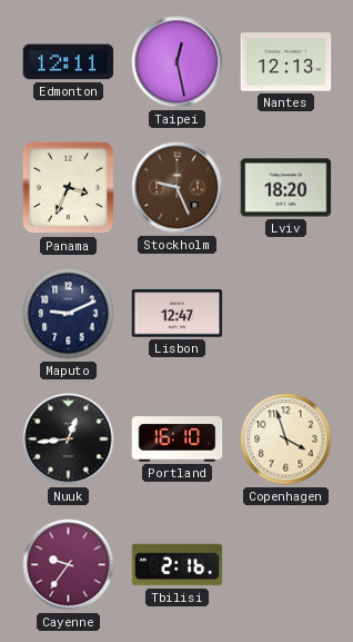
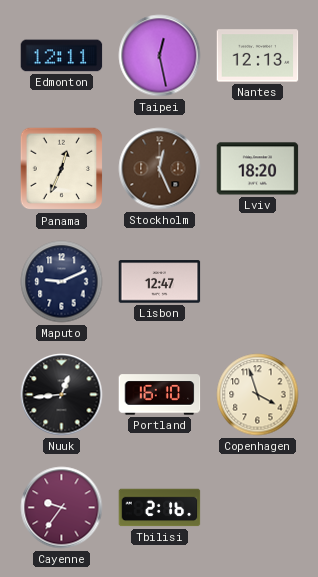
Panama: 3:34 -> 12:34 (62, 169)
Stockholm: 9:26 -> 12:26 (160, 169)
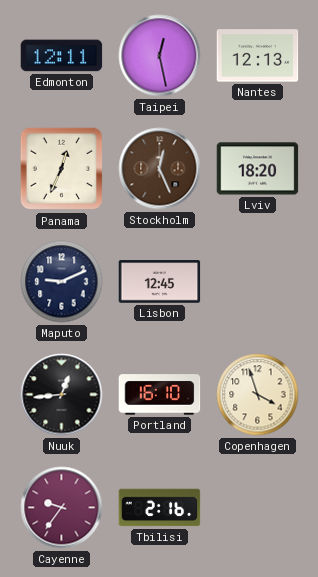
Lisbon: 12:47 -> 12:45 (160, 282)
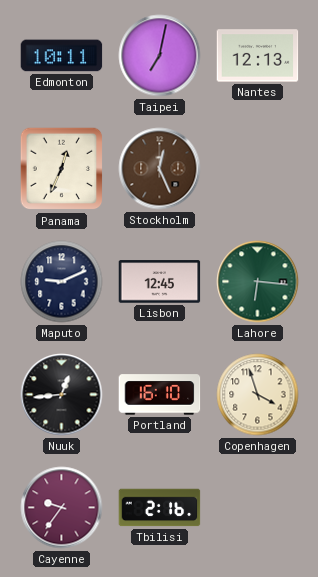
Edmonton: 12:11 -> 10:11 (62, 56)
Taipei: 12:28 -> 7:02 (160, 56)
Lviv: 18:20 -> none (258, 169)
Lahore: none -> 6:16 (258, 282)
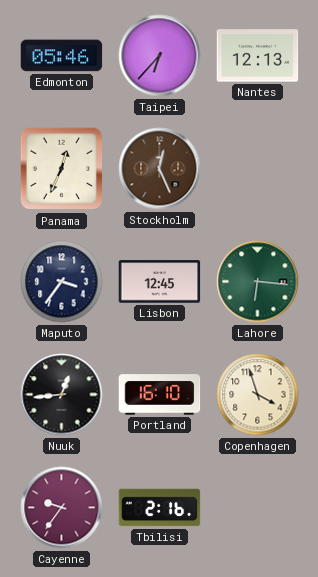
Edmonton: 10:11 -> 05:46 (62, 56)
Taipei: 7:02 -> 6:37 (160, 56)
Maputo: 9:11 -> 3:36 (62, 282)
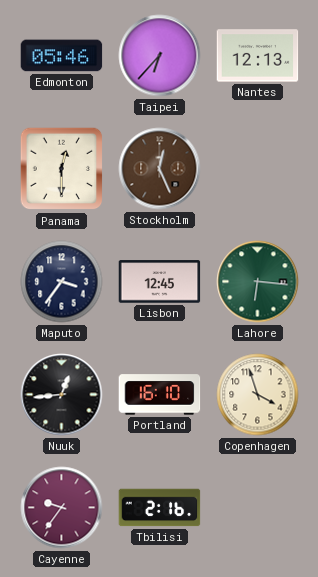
Panama: 12:34 -> 12:30 (62, 169)
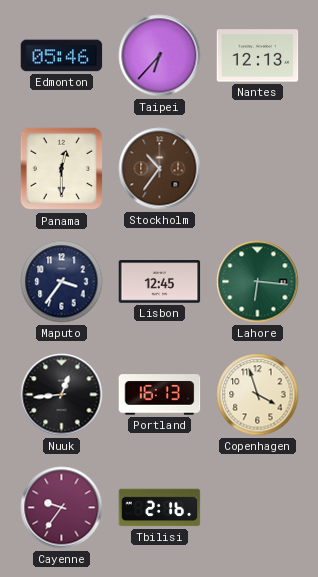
Stockholm: 12:26 -> 10:36 (160, 169)
Portland: 16:10 -> 16:13 (160, 395)
